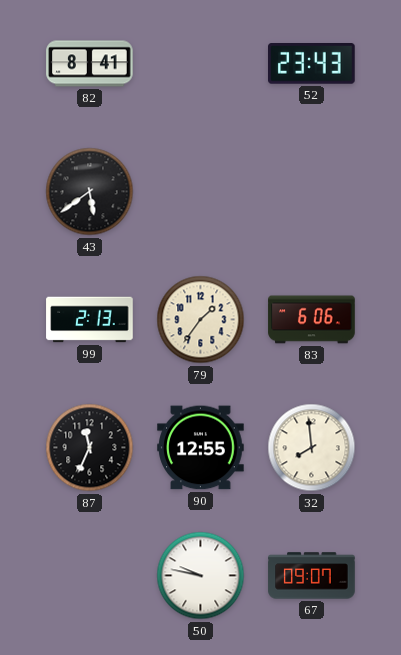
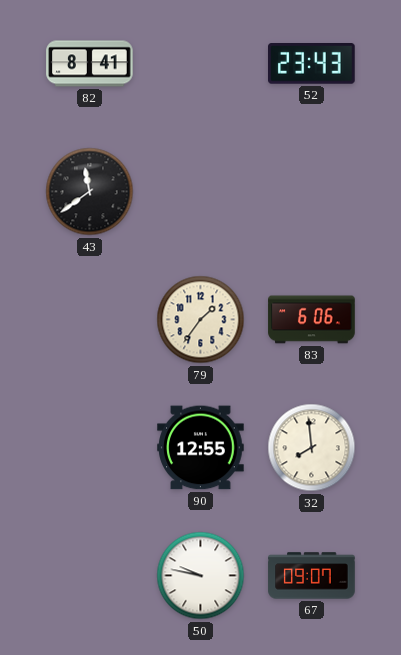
43: 5:39 -> 11:39 (90, 192)
99: 2:13 -> none (90, 320)
87: 11:34 -> none (90, 448)
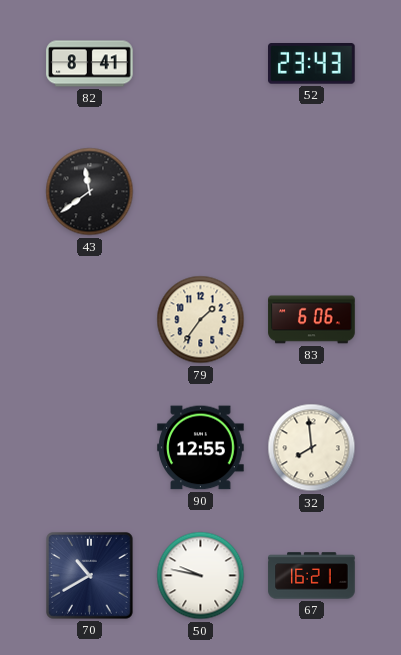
70: none -> 10:40 (90, 576)
67: 09:07 -> 16:21 (312, 576)
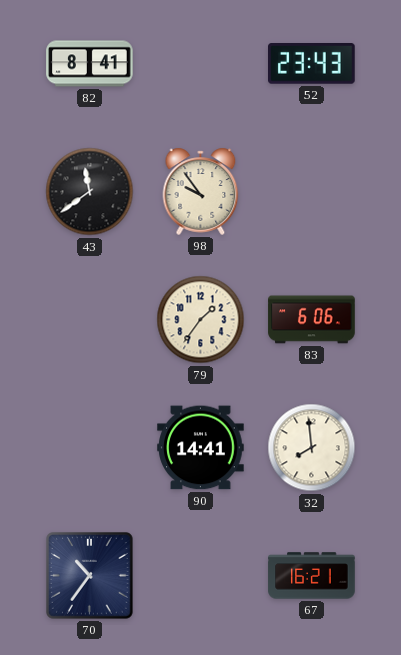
98: none -> 9:54 (201, 191)
90: 12:55 -> 14:41 (201, 448)
70: 10:40 -> 10:36 (90, 576)
50: 9:47 -> none (201, 576)
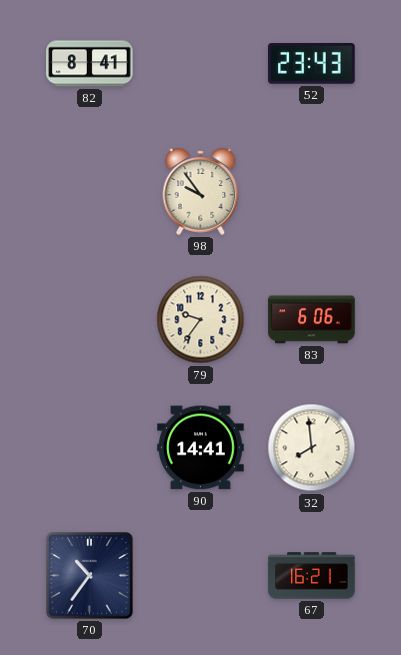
43: 11:39 -> none (90, 192)
79: 1:36 -> 9:36 (201, 320)
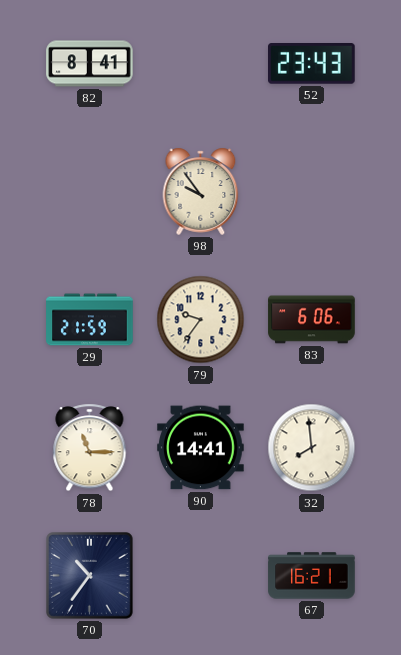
29: none -> 21:59 (90, 320)
78: none -> 11:15 (90, 448)
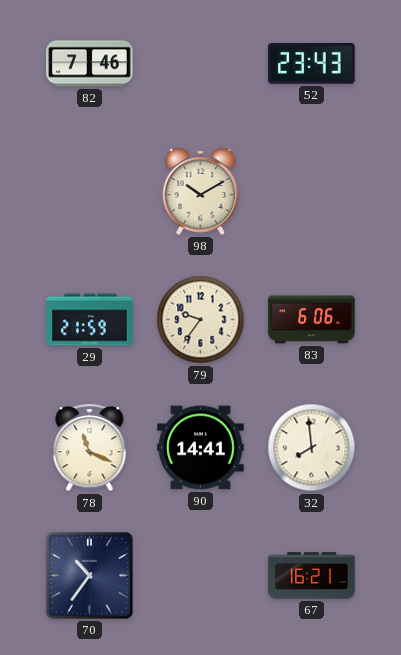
82: 8:41 -> 7:46 (90, 64)
98: 9:54 -> 10:10 (201, 191)
78: 11:15 -> 11:19 (90, 448)
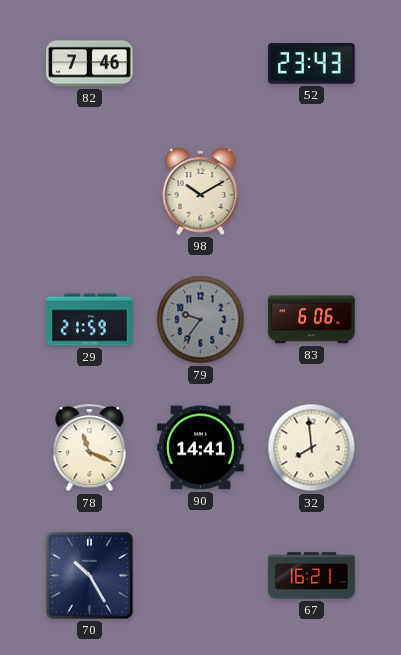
79 dial: cream -> grey (201, 320)
70: 10:36 -> 10:25 (90, 576)
